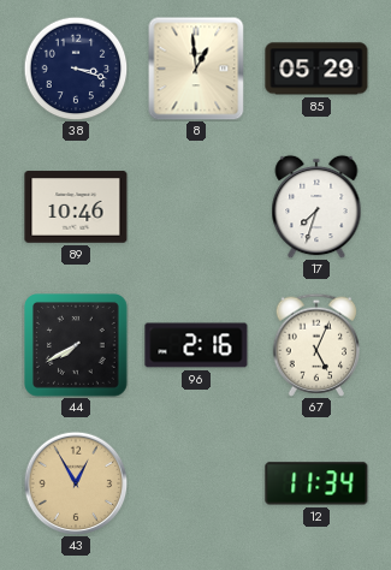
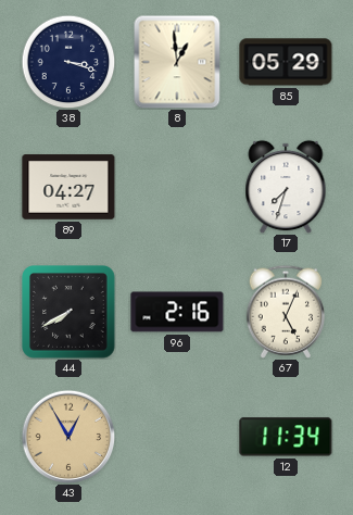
89: 10:46 -> 04:27 (68, 187)
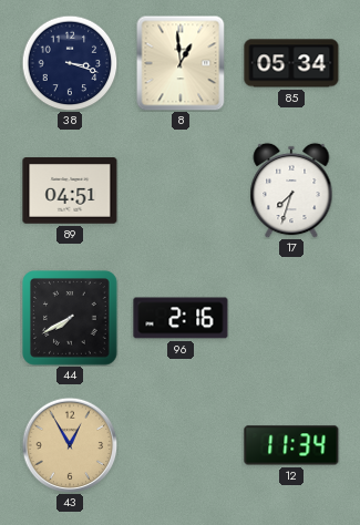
85: 05:29 -> 05:34 (291, 63)
89: 04:27 -> 04:51 (70, 191)
67: 5:04 -> none (285, 312)
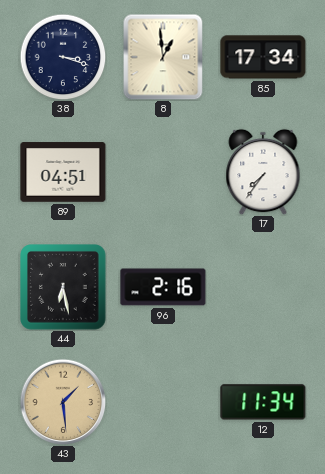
85: 05:34 -> 17:34 (263, 57)
17: 7:33 -> 7:36 (263, 172)
44: 7:40 -> 6:28 (63, 287)
43: 12:55 -> 1:29 (63, 402)
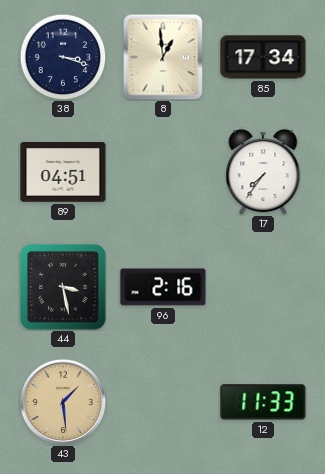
44: 6:28 -> 3:28 (63, 287)
12: 11:34 -> 11:33 (263, 402)
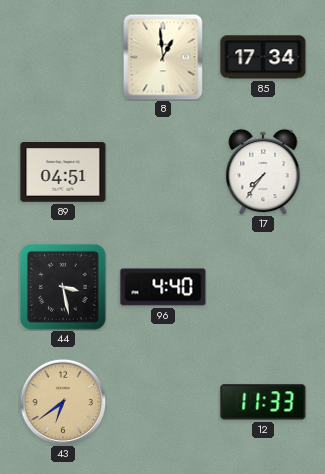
38: 3:18 -> none (63, 57)
96: 2:16 -> 4:40 (163, 287)
43: 1:29 -> 6:39 (63, 402)
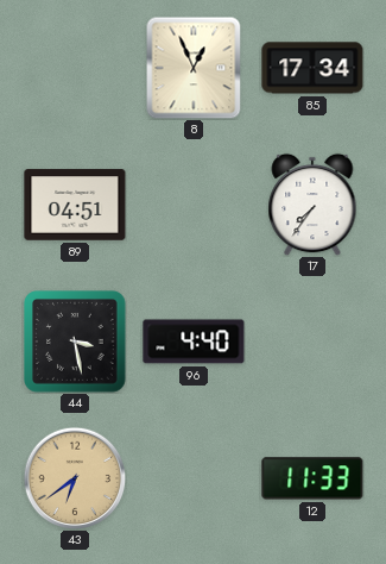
8: 12:59 -> 12:56 (194, 68)
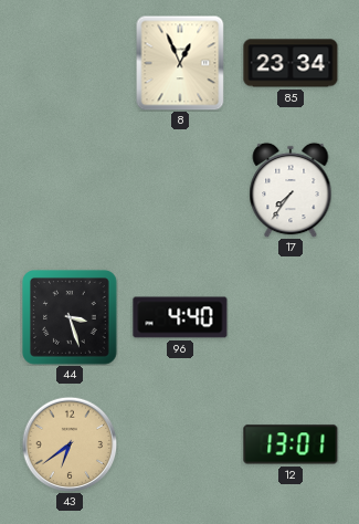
85: 17:34 -> 23:34 (291, 63)
89: 04:51 -> none (75, 205)
44: 3:28 -> 3:27 (70, 317)
12: 11:33 -> 13:01 (291, 444)
